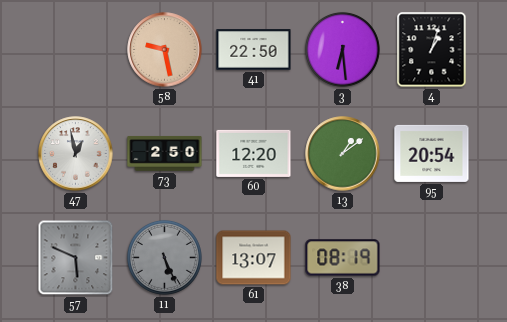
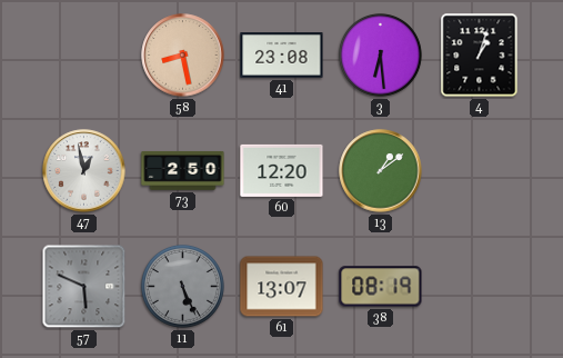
58: 9:28 -> 8:28 (183, 56)
41: 22:50 -> 23:08 (282, 56)
95: 20:54 -> none (432, 153)
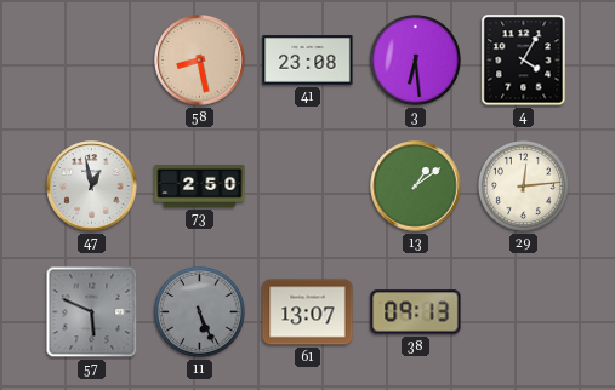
4: 1:03 -> 4:05 (524, 61)
60: 12:20 -> none (282, 170)
29: none -> 12:14 (523, 185)
38: 08:19 -> 09:13 (416, 312)
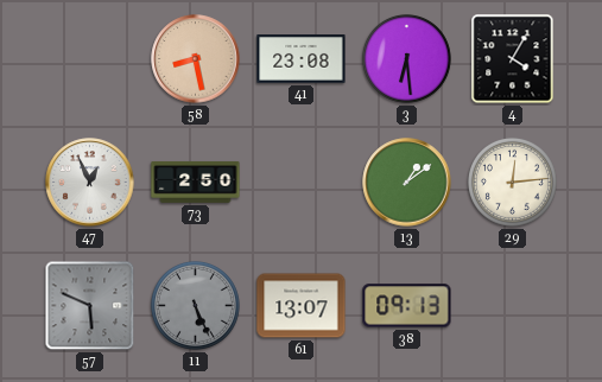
47: 12:58 -> 12:56 (90, 183)
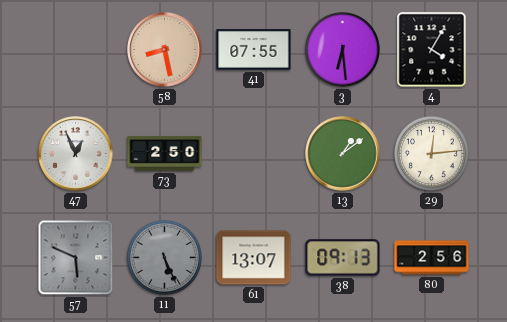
41: 23:08 -> 07:55 (254, 50)
80: none -> 2:56 (432, 258)
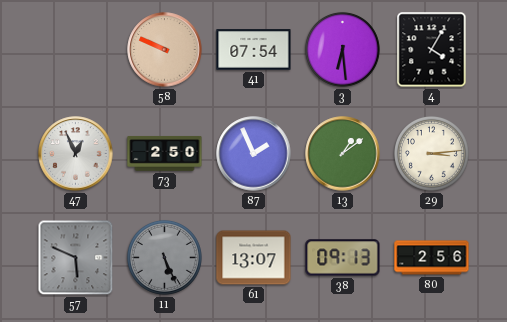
58: 8:28 -> 9:49 (165, 50)
41: 07:55 -> 07:54 (254, 50)
87: none -> 1:56 (254, 154)
29: 12:14 -> 3:14 (431, 153)
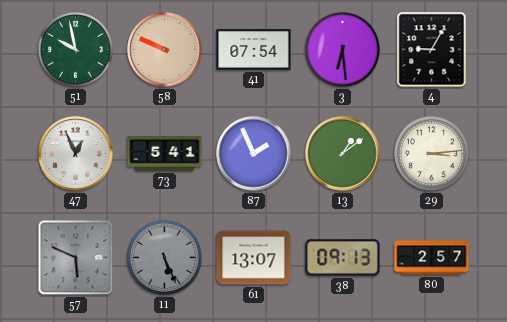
51: none -> 9:58 (75, 49)
4: 4:05 -> 9:05 (432, 50)
73: 2:50 -> 5:41 (165, 154)
80: 2:56 -> 2:57 (432, 258)
